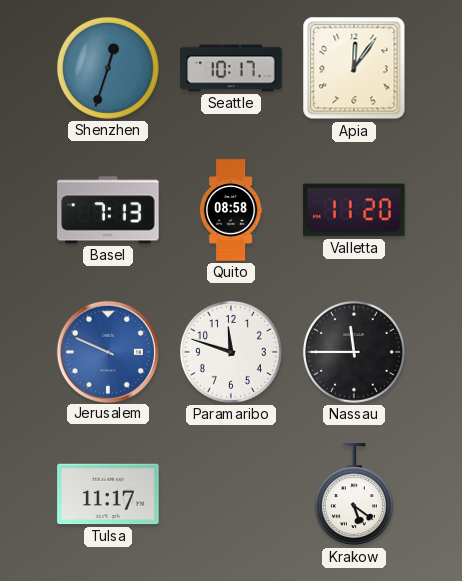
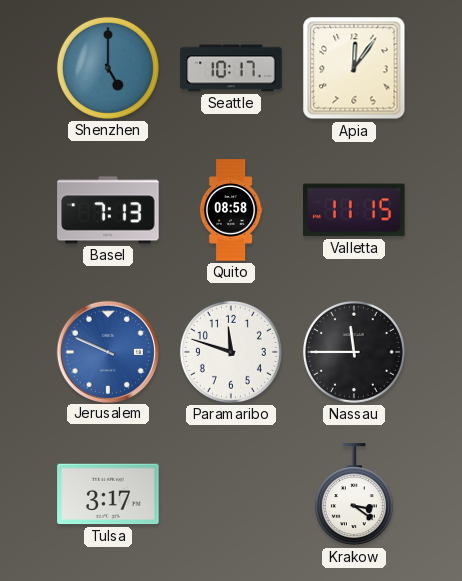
Shenzhen: 12:33 -> 5:00 (108, 68)
Valletta: 11:20 -> 11:15 (354, 210)
Tulsa: 11:17 -> 3:17 (108, 494)
Krakow: 5:21 -> 3:21 (354, 495)
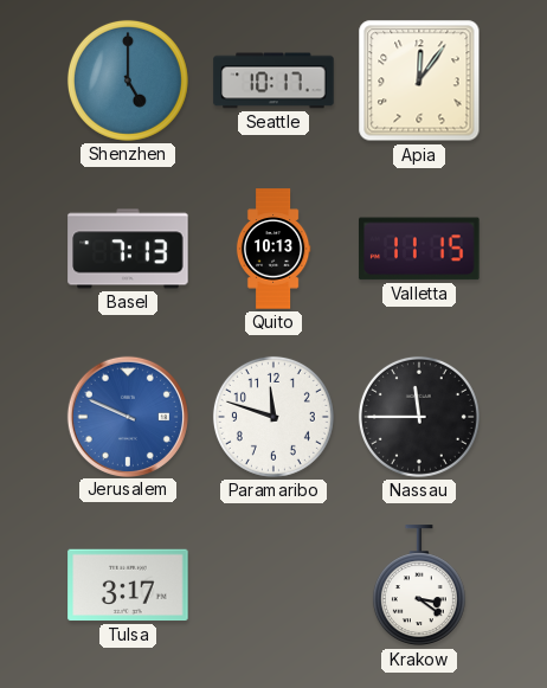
Quito: 08:58 -> 10:13 (273, 249)
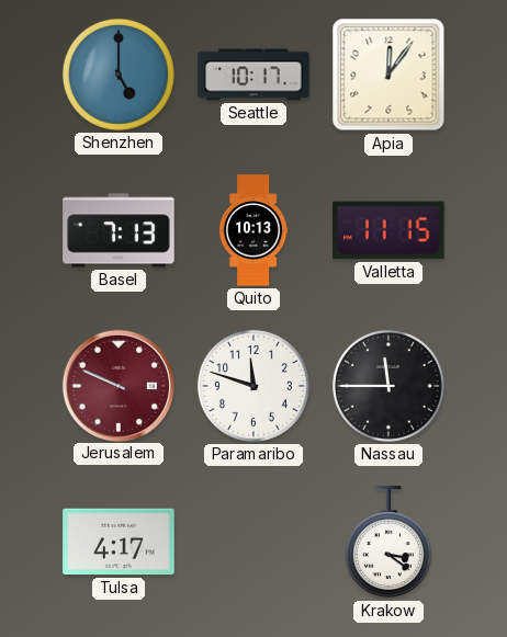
Jerusalem dial: blue -> burgundy (117, 385)
Tulsa: 3:17 -> 4:17 (119, 542)
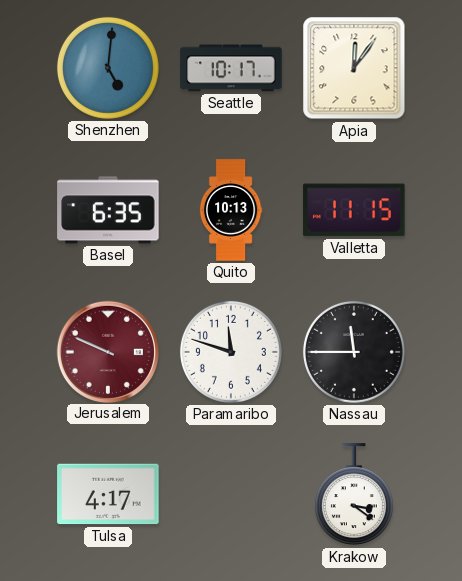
Shenzhen: 5:00 -> 5:01 (108, 68)
Basel: 7:13 -> 6:35 (108, 210)
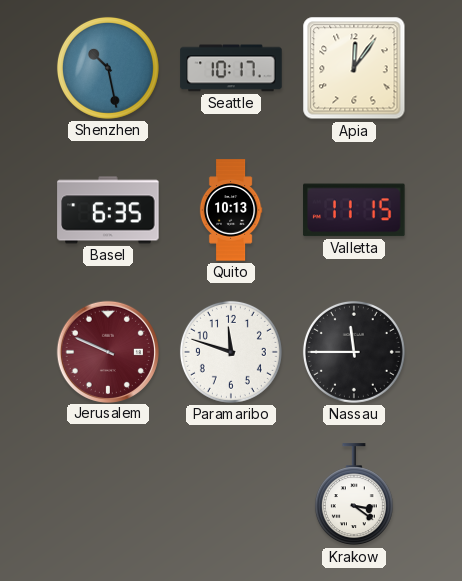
Shenzhen: 5:01 -> 10:28 (108, 68)
Tulsa: 4:17 -> none (108, 494)
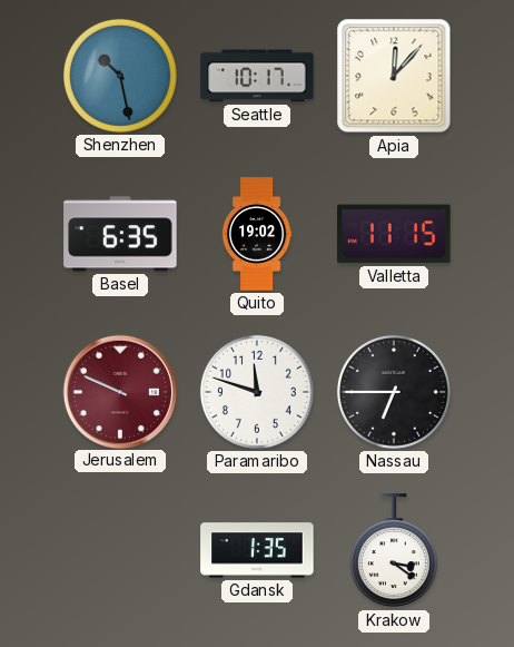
Apia: 12:06 -> 12:07 (394, 76)
Quito: 10:13 -> 19:02 (257, 234)
Nassau: 11:45 -> 6:45 (394, 392)
Gdansk: none -> 1:35 (257, 550)
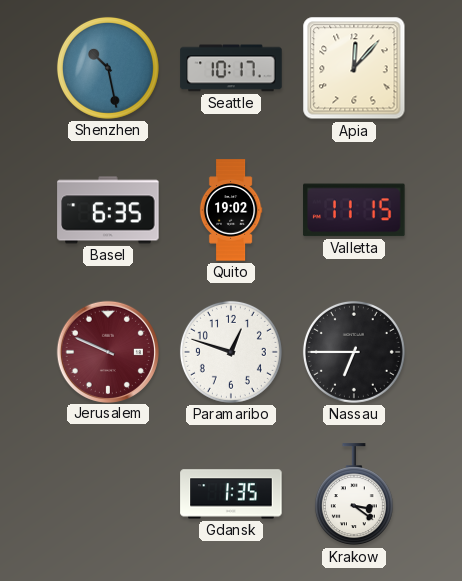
Paramaribo: 11:48 -> 12:48 (231, 352)
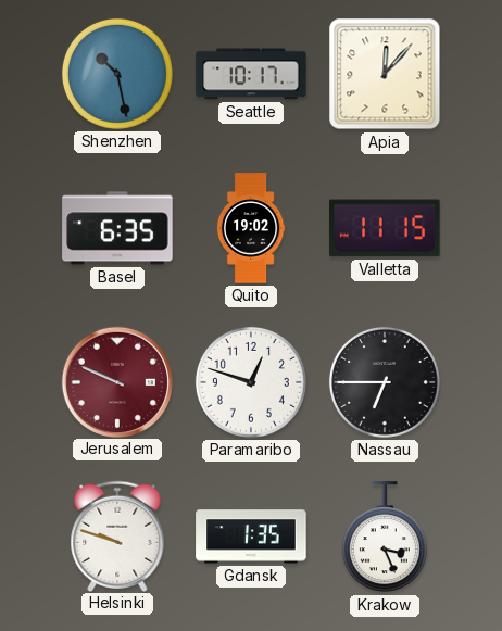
Helsinki: none -> 9:48 (117, 535)
Krakow: 3:21 -> 3:26 (385, 538)
